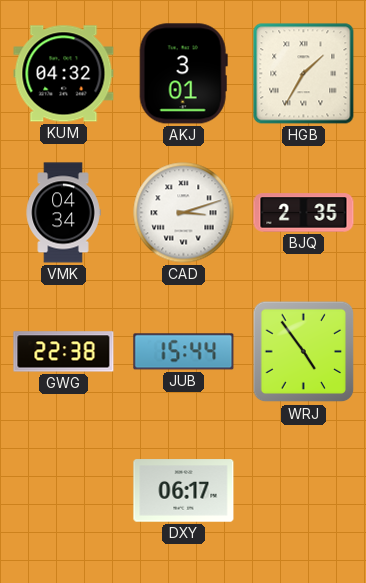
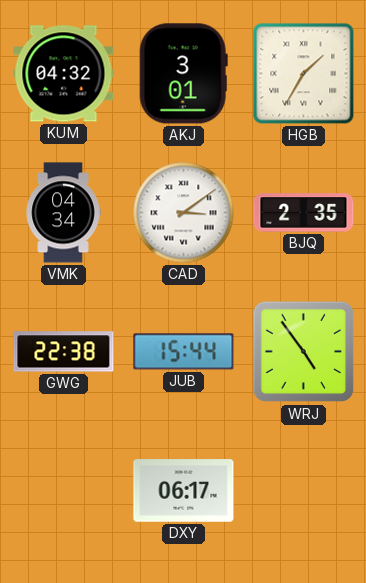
CAD: 3:12 -> 3:09 (184, 213)
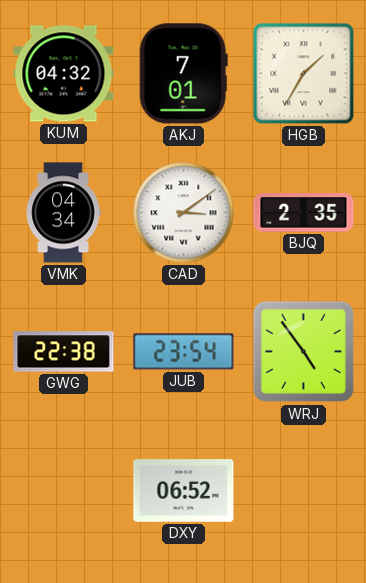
AKJ: 3:01 -> 7:01 (183, 74)
JUB: 15:44 -> 23:54 (184, 352)
DXY: 06:17 -> 06:52 (184, 491)
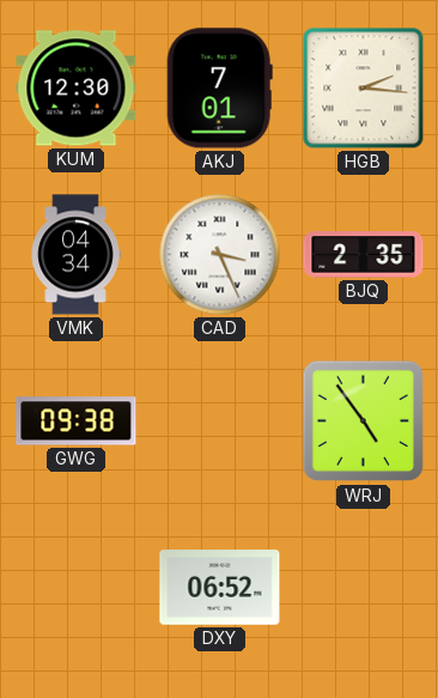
KUM: 04:32 -> 12:30 (77, 89)
HGB: 1:35 -> 2:16 (364, 89)
CAD: 3:09 -> 3:26 (220, 255)
GWG: 22:38 -> 09:38 (77, 421)
JUB: 23:54 -> none (184, 352)
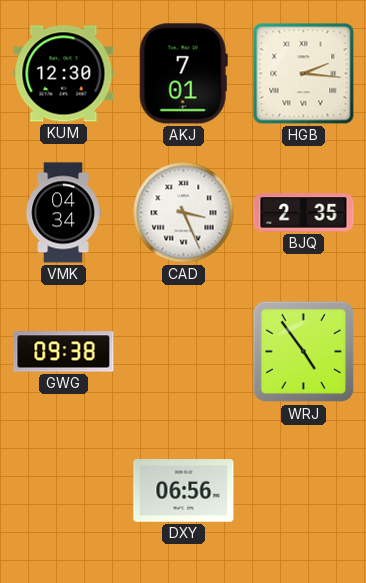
DXY: 06:52 -> 06:56 (184, 491)
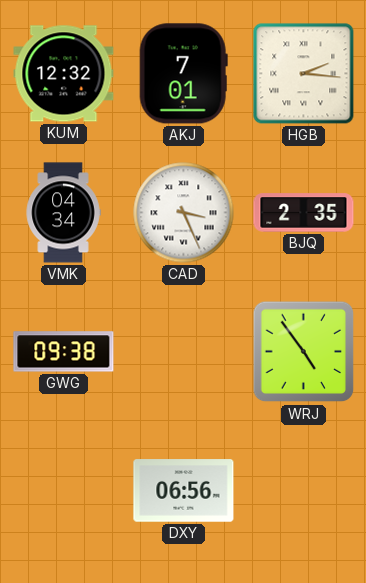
KUM: 12:30 -> 12:32 (64, 74)
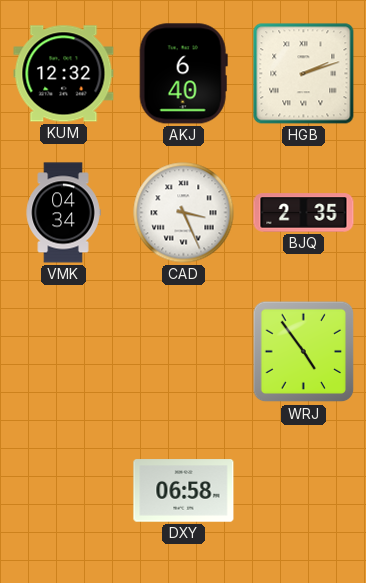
AKJ: 7:01 -> 6:40 (183, 74)
HGB: 2:16 -> 2:12 (304, 74)
GWG: 09:38 -> none (64, 352)
DXY: 06:56 -> 06:58 (184, 491)
